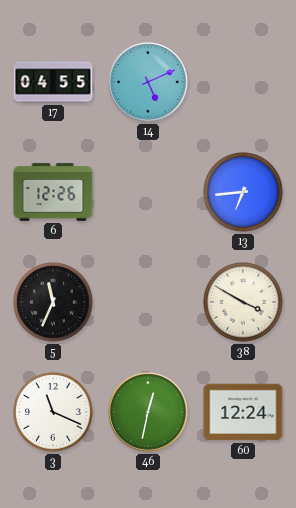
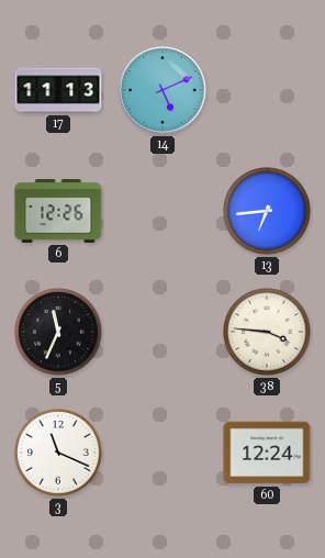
17: 04:55 -> 11:13 (58, 90)
38: 3:50 -> 3:46 (268, 333)
46: 12:32 -> none (148, 412)
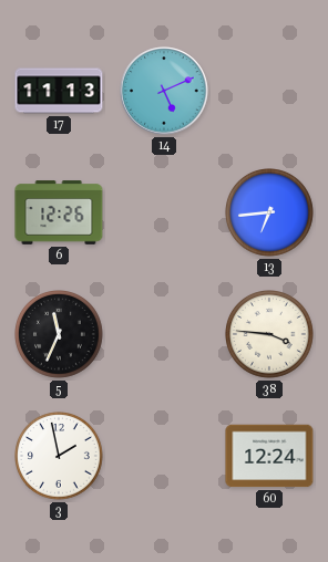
3: 11:19 -> 1:58 (60, 457)
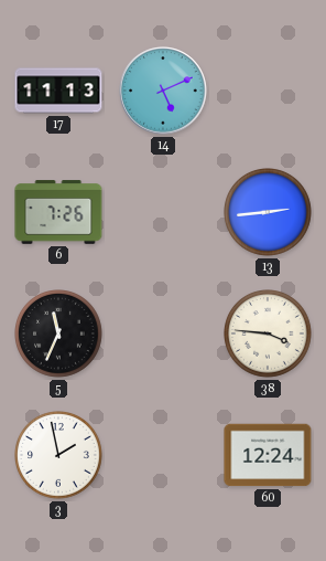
6: 12:26 -> 7:26 (58, 212)
13: 6:44 -> 2:44 (269, 213)
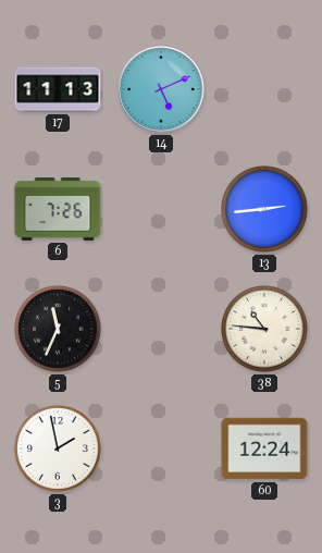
38: 3:46 -> 10:46 (265, 330)
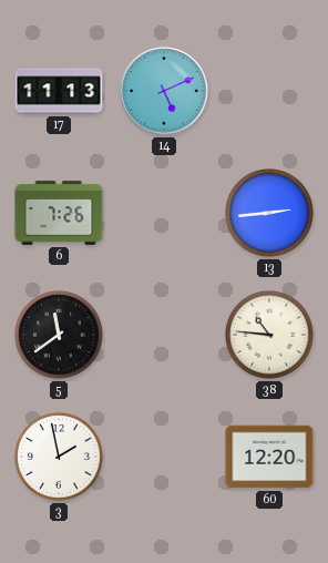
5: 11:34 -> 11:39 (60, 336)
60: 12:24 -> 12:20 (269, 457)
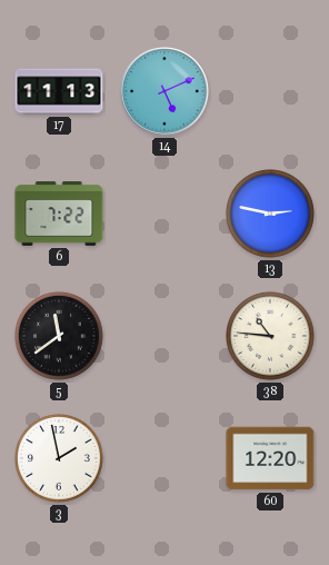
6: 7:26 -> 7:22 (59, 214)
13: 2:44 -> 2:47 (271, 215)
